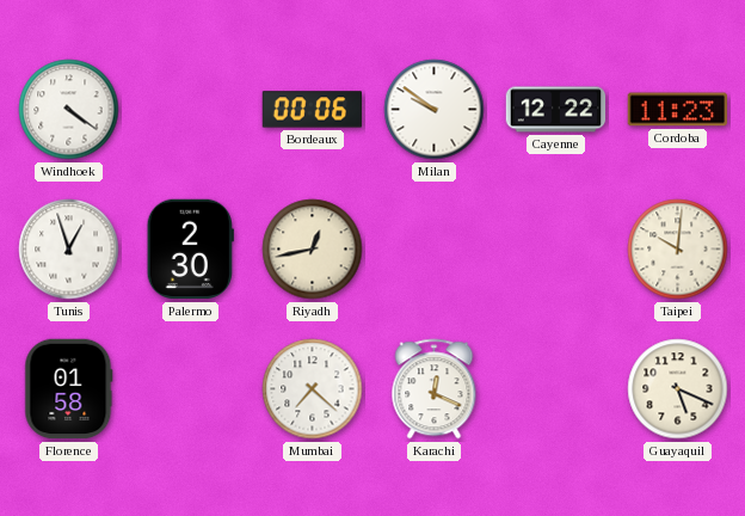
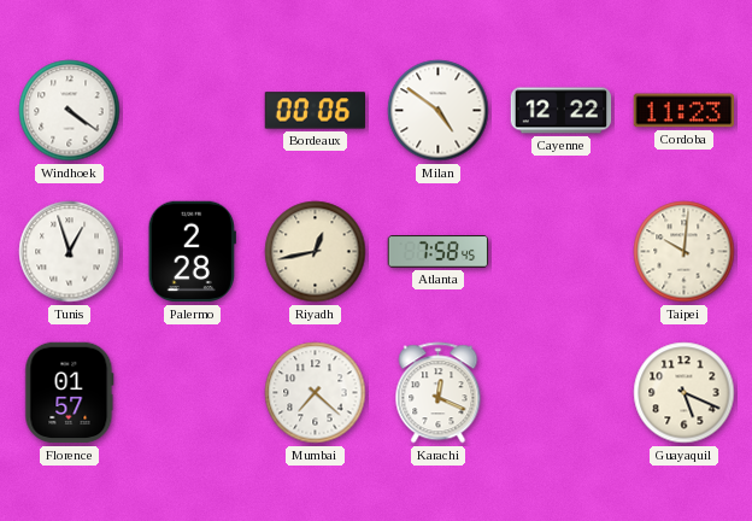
Milan: 9:51 -> 4:51 (439, 111)
Palermo: 2:30 -> 2:28 (192, 252)
Atlanta: none -> 7:58 (439, 252)
Florence: 01:58 -> 01:57 (70, 393)
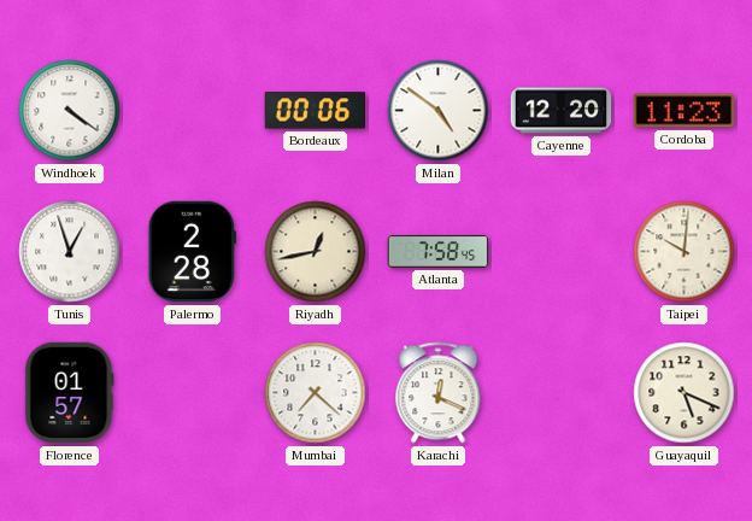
Cayenne: 12:22 -> 12:20 (562, 111)
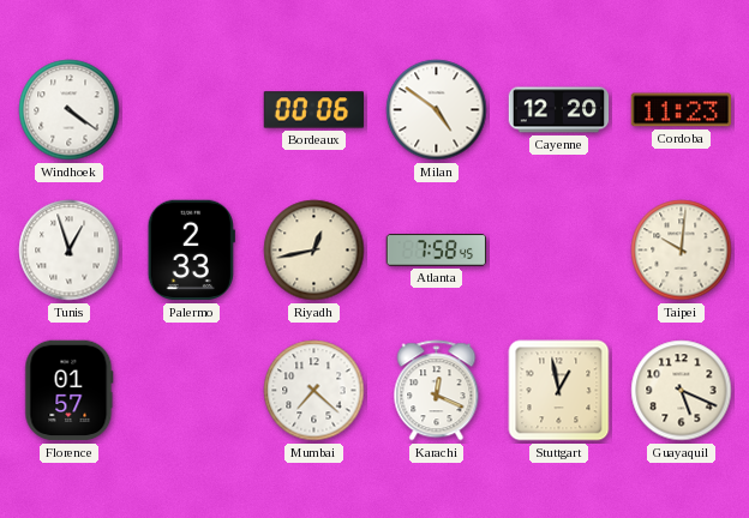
Palermo: 2:28 -> 2:33 (191, 251)
Stuttgart: none -> 12:58 (559, 391)
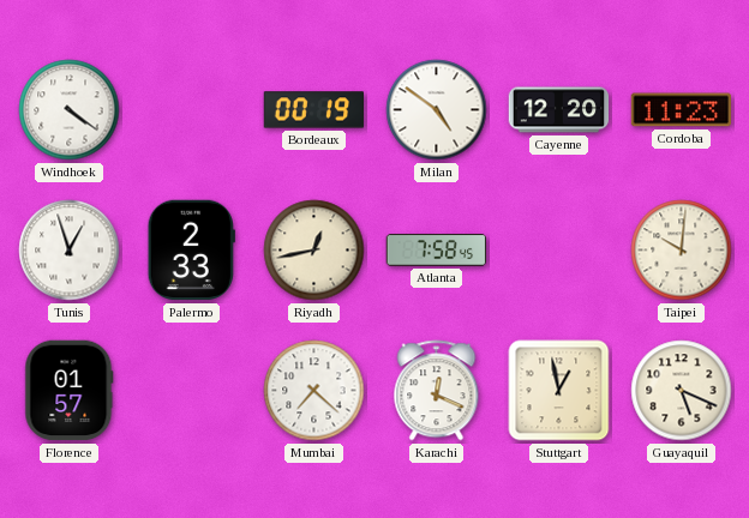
Bordeaux: 00:06 -> 00:19 (313, 110)
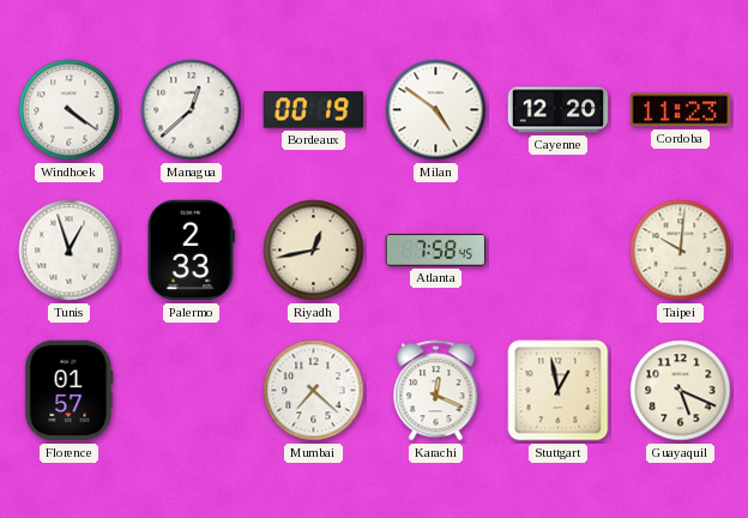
Managua: none -> 12:38 (192, 110)
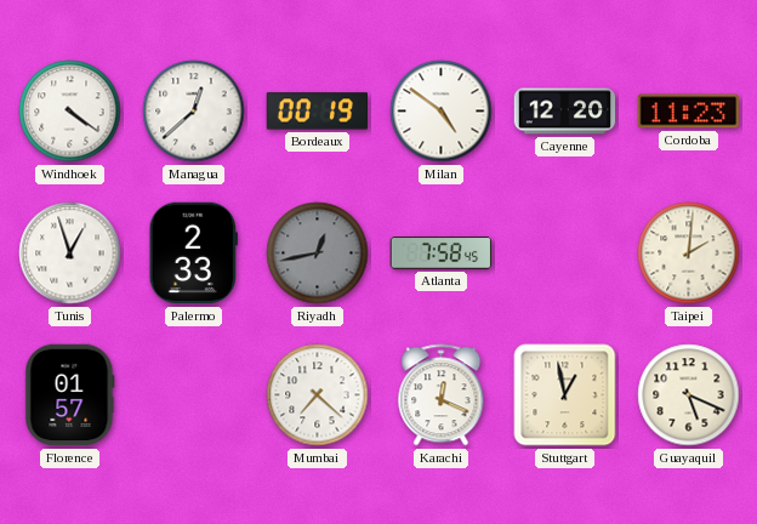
Riyadh dial: cream -> grey (318, 254)
Taipei: 10:01 -> 2:01 (689, 254)
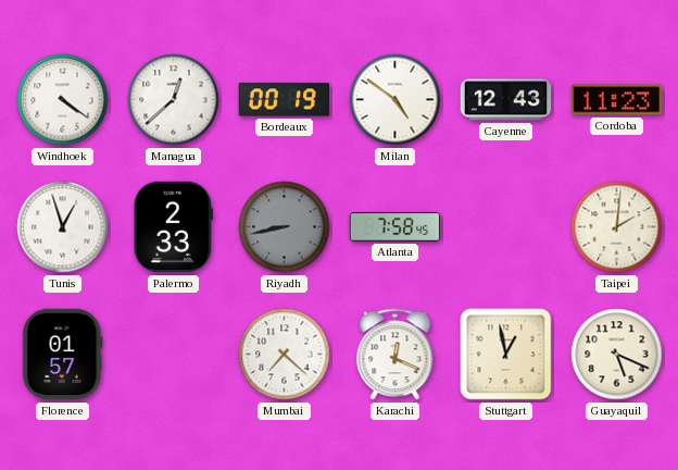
Cayenne: 12:20 -> 12:43 (506, 100)
Riyadh: 12:43 -> 8:43 (285, 227)
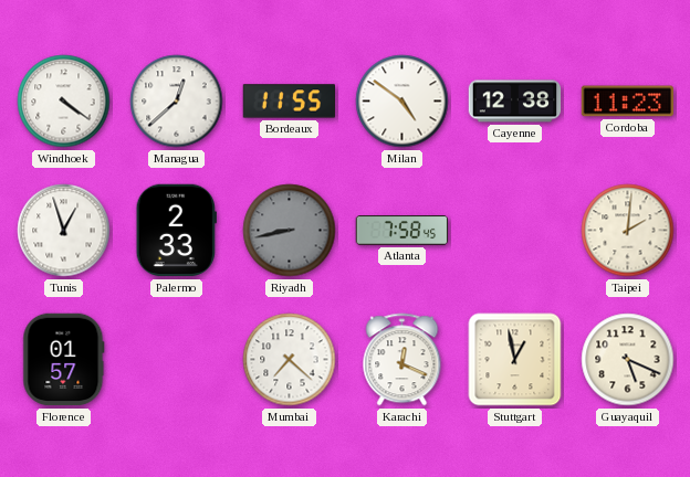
Bordeaux: 00:19 -> 11:55 (289, 102)
Cayenne: 12:43 -> 12:38 (515, 102)
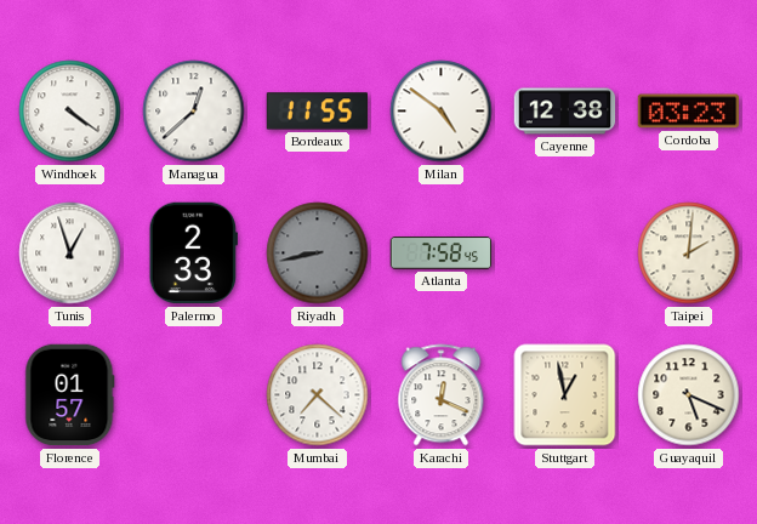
Cordoba: 11:23 -> 03:23 (688, 112)
